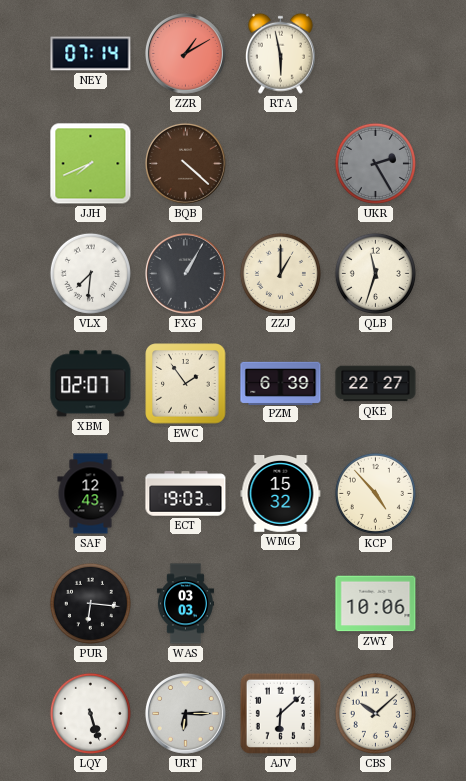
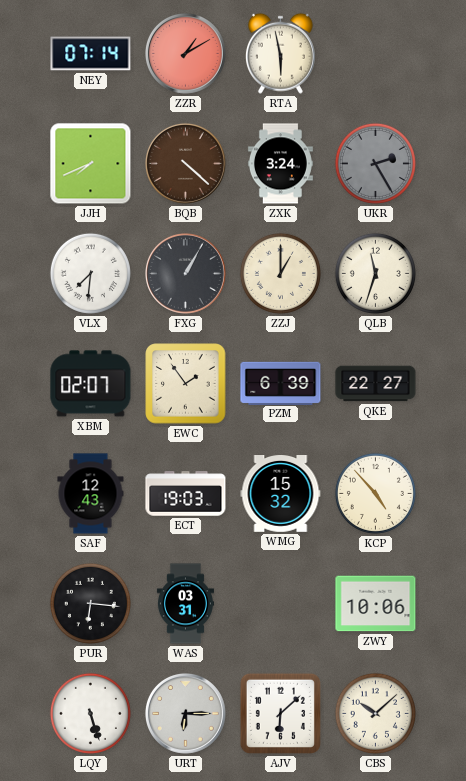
ZXK: none -> 3:24 (280, 164)
WAS: 03:03 -> 03:31 (185, 604)
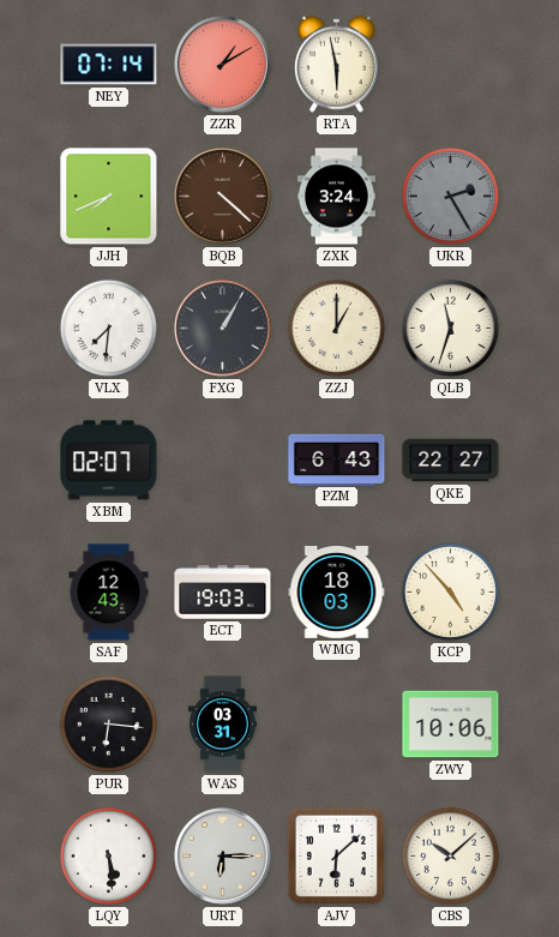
EWC: 1:54 -> none (186, 384)
PZM: 6:39 -> 6:43 (337, 460)
WMG: 15:32 -> 18:03 (337, 593)
LQY: 5:27 -> 5:29 (108, 855)
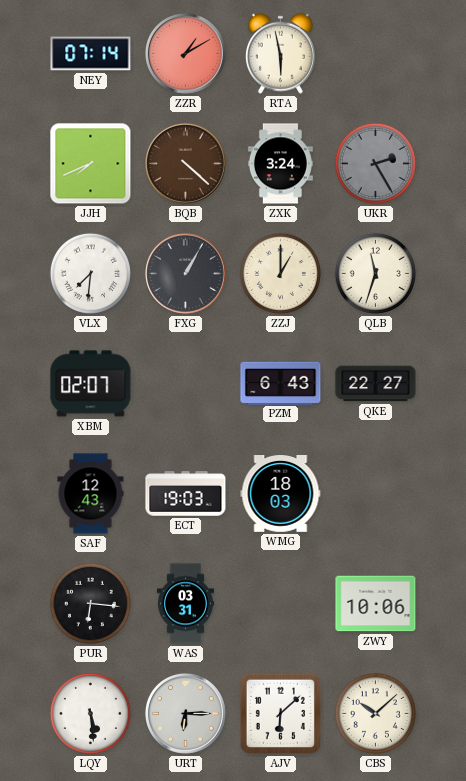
KCP: 4:53 -> none (450, 591)
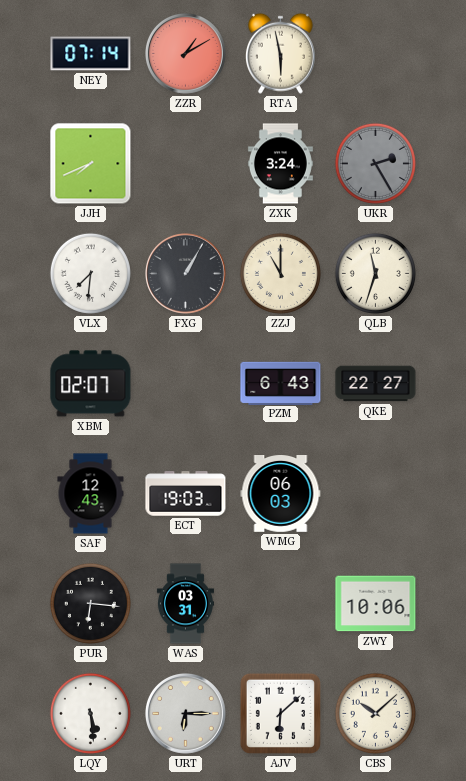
BQB: 4:22 -> none (185, 163)
ZZJ: 1:00 -> 11:00 (280, 273)
WMG: 18:03 -> 06:03 (281, 494)
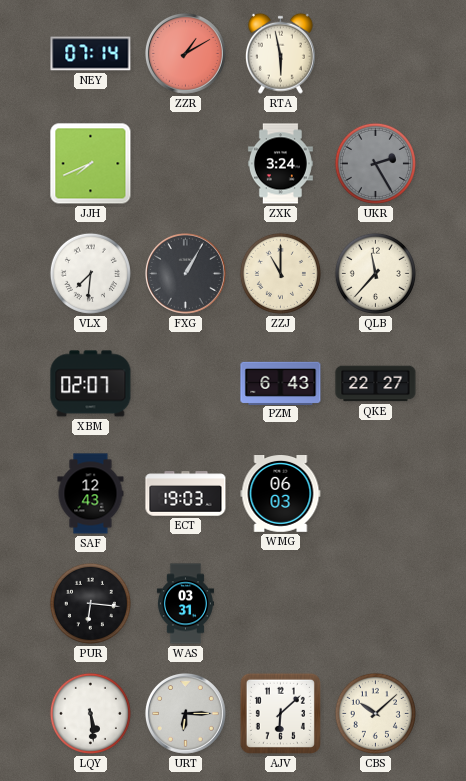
QLB: 11:33 -> 11:37 (375, 273)
ZWY: 10:06 -> none (376, 604)
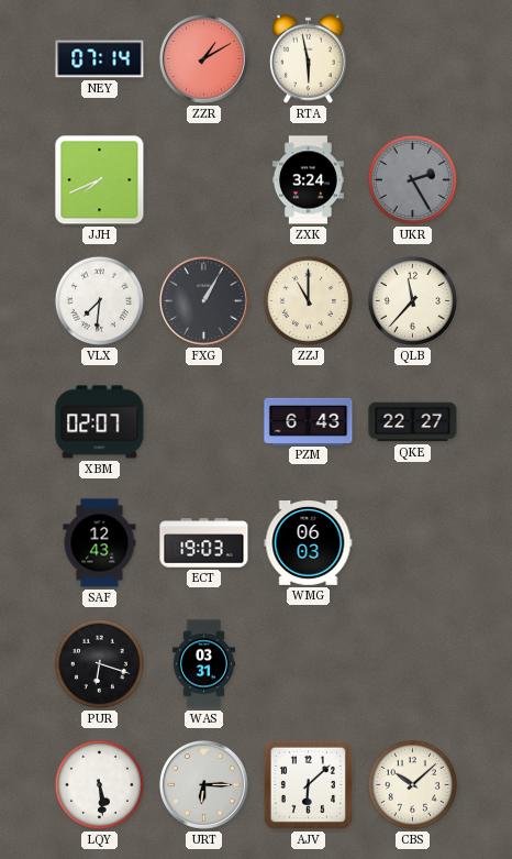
PUR: 6:16 -> 6:18 (99, 663)
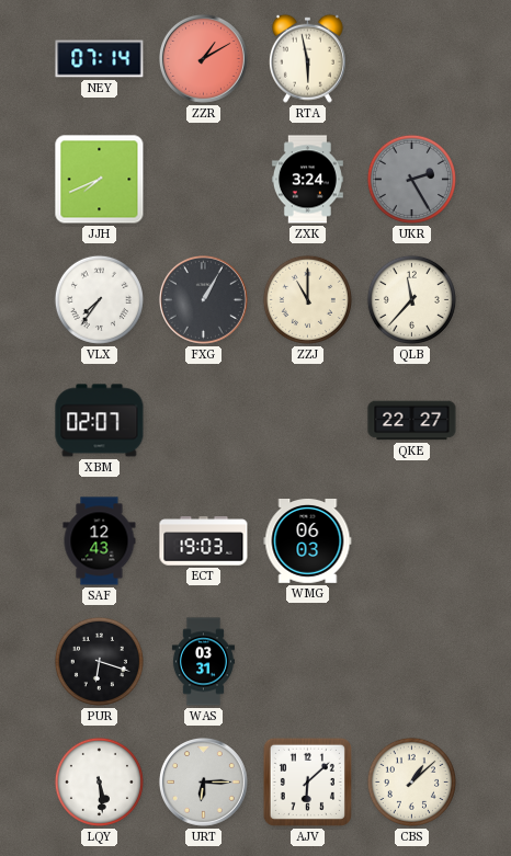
VLX: 7:31 -> 7:36 (99, 299)
PZM: 6:43 -> none (309, 421)
CBS: 10:08 -> 1:08 (411, 781)
